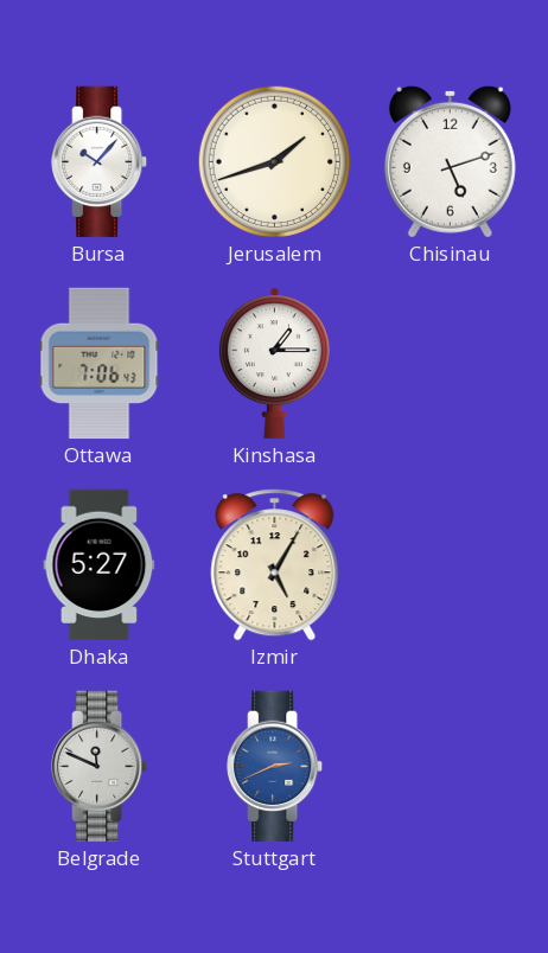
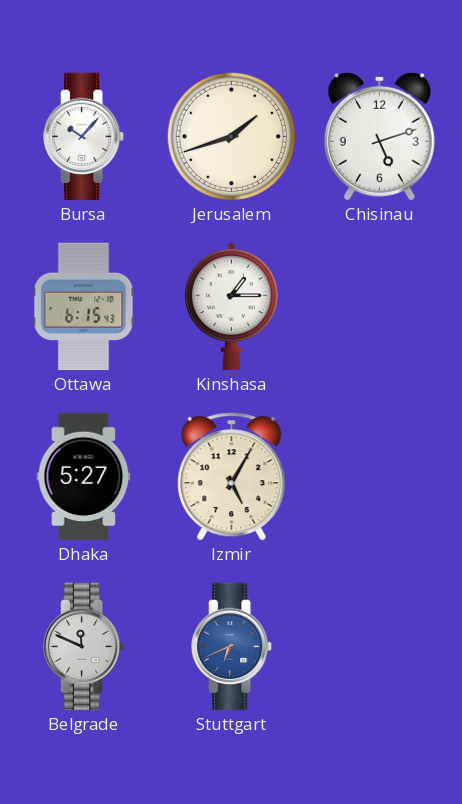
Ottawa: 7:06 -> 6:15 (84, 307)
Stuttgart: 2:41 -> 6:41 (232, 647)
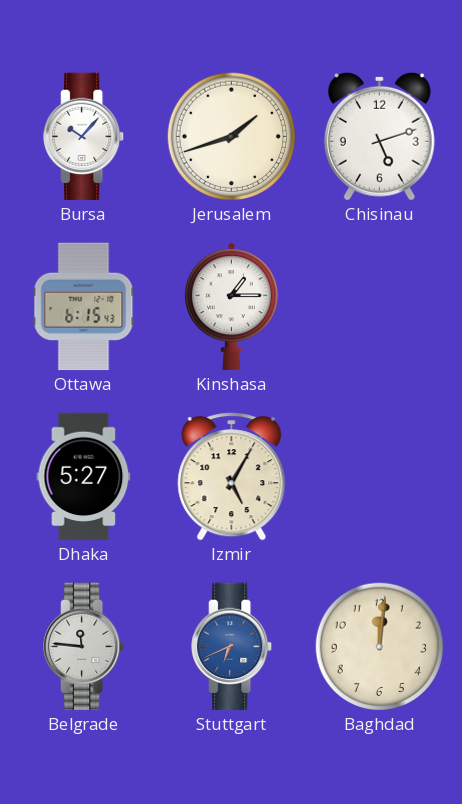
Belgrade: 11:49 -> 11:46 (84, 647)
Baghdad: none -> 12:01 (379, 646)
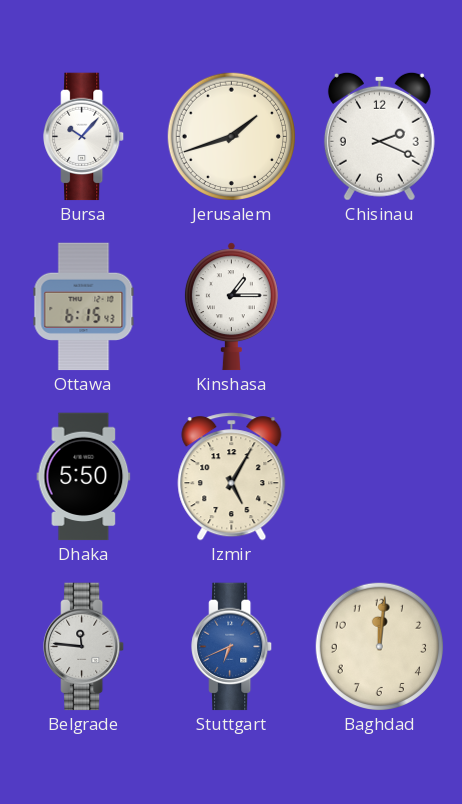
Chisinau: 5:12 -> 2:19 (379, 136)
Dhaka: 5:27 -> 5:50 (84, 477)
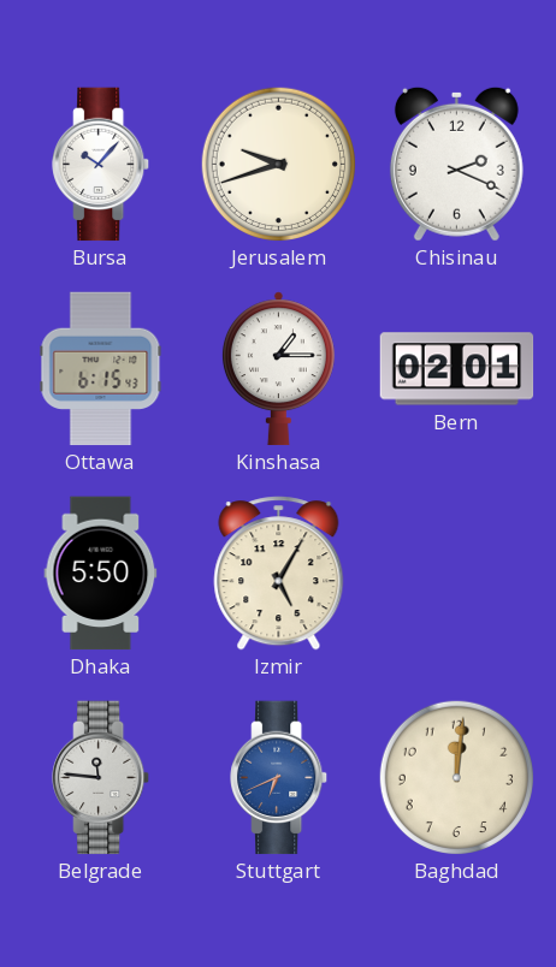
Jerusalem: 1:42 -> 9:42 (278, 164)
Bern: none -> 02:01 (457, 369)
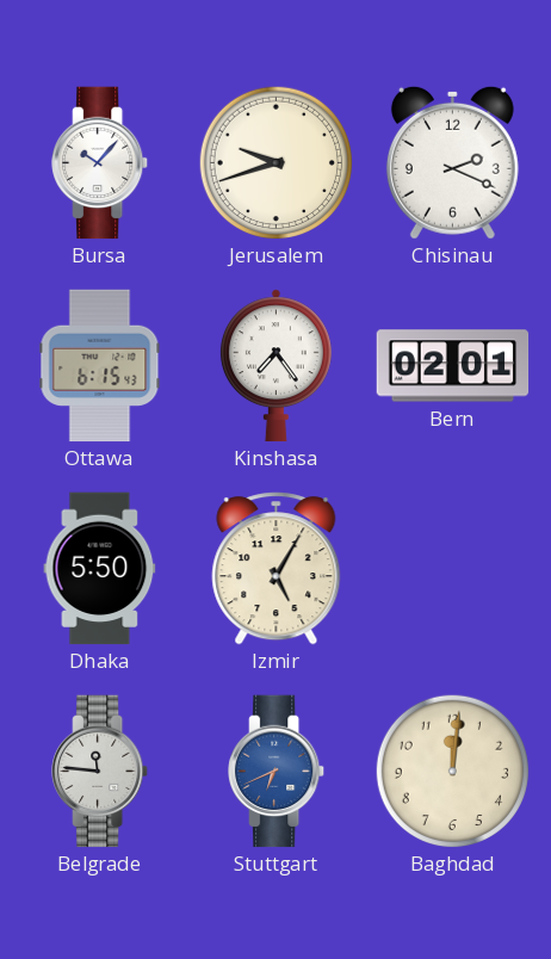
Kinshasa: 1:15 -> 7:24 (275, 366)
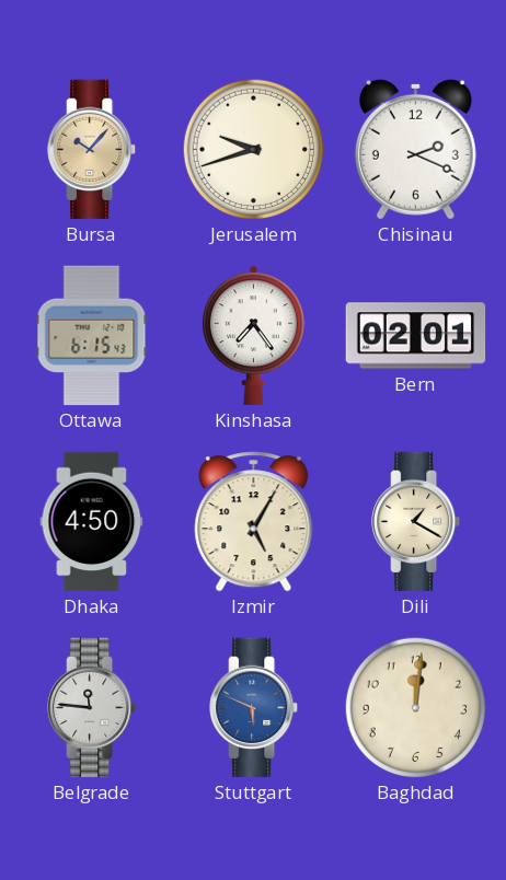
Bursa dial: white -> champagne (92, 150)
Dhaka: 5:50 -> 4:50 (92, 522)
Dili: none -> 1:20 (416, 522)
Stuttgart: 6:41 -> 5:49 (254, 708)
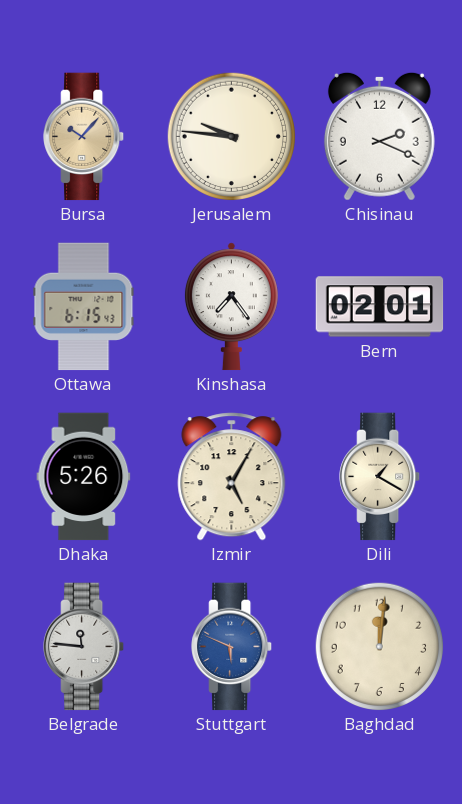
Jerusalem: 9:42 -> 9:46 (231, 136)
Dhaka: 4:50 -> 5:26 (84, 477)
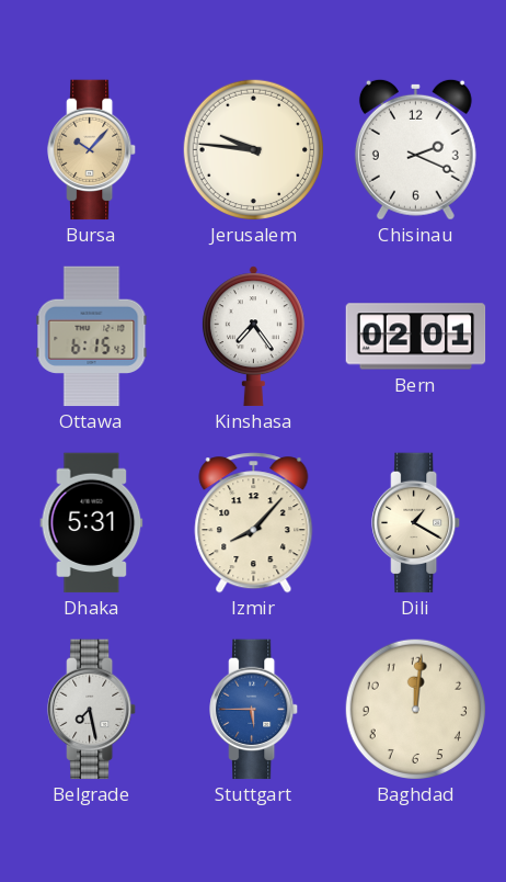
Dhaka: 5:26 -> 5:31 (92, 523)
Izmir: 5:05 -> 8:07 (254, 523)
Belgrade: 11:46 -> 7:28 (92, 710)
Stuttgart: 5:49 -> 5:45 (254, 710)
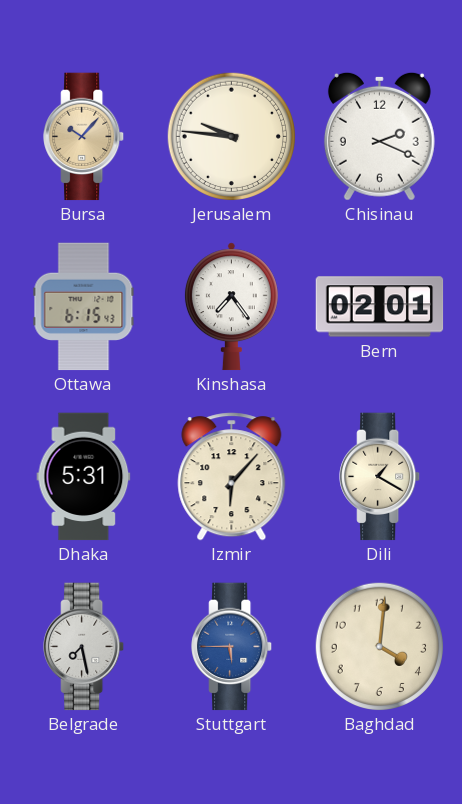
Izmir: 8:07 -> 6:07 (232, 477)
Baghdad: 12:01 -> 4:01 (379, 646)
